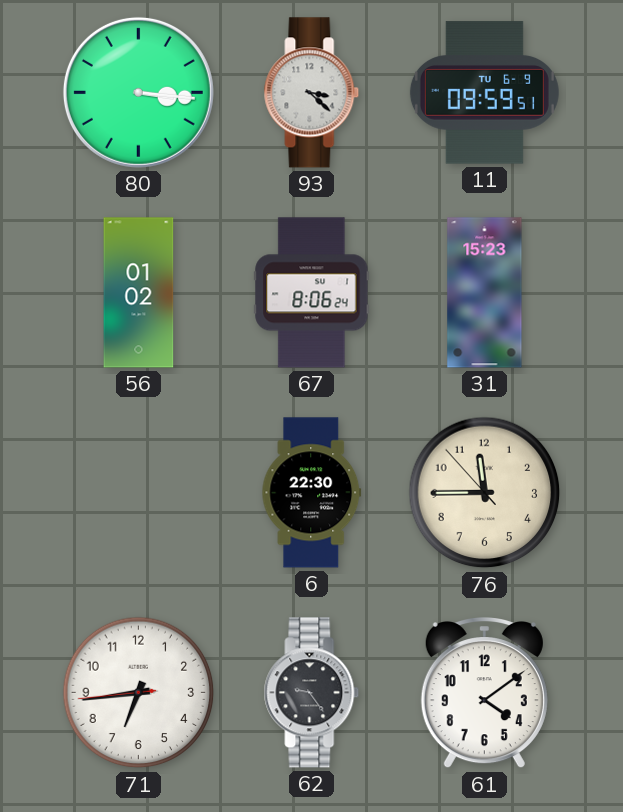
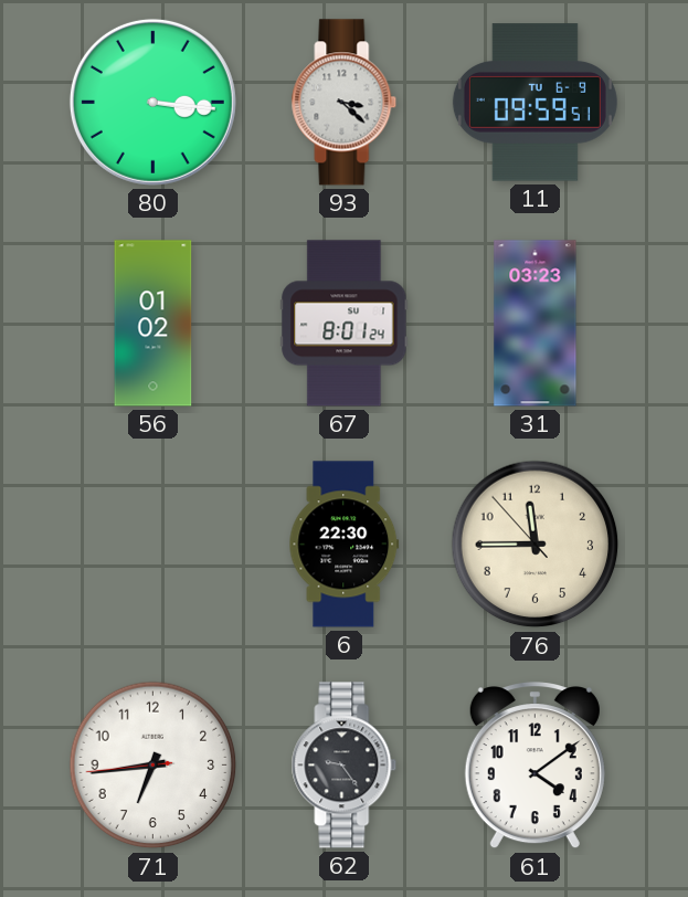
67: 8:06 -> 8:01 (345, 324)
31: 15:23 -> 03:23 (536, 324)
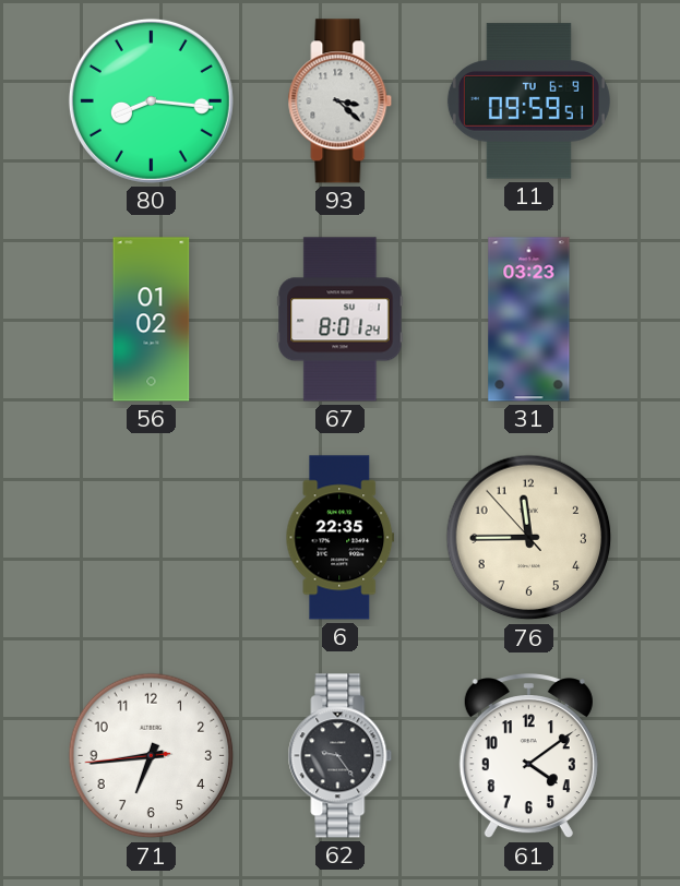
80: 3:16 -> 8:16 (151, 100)
6: 22:30 -> 22:35 (341, 538)
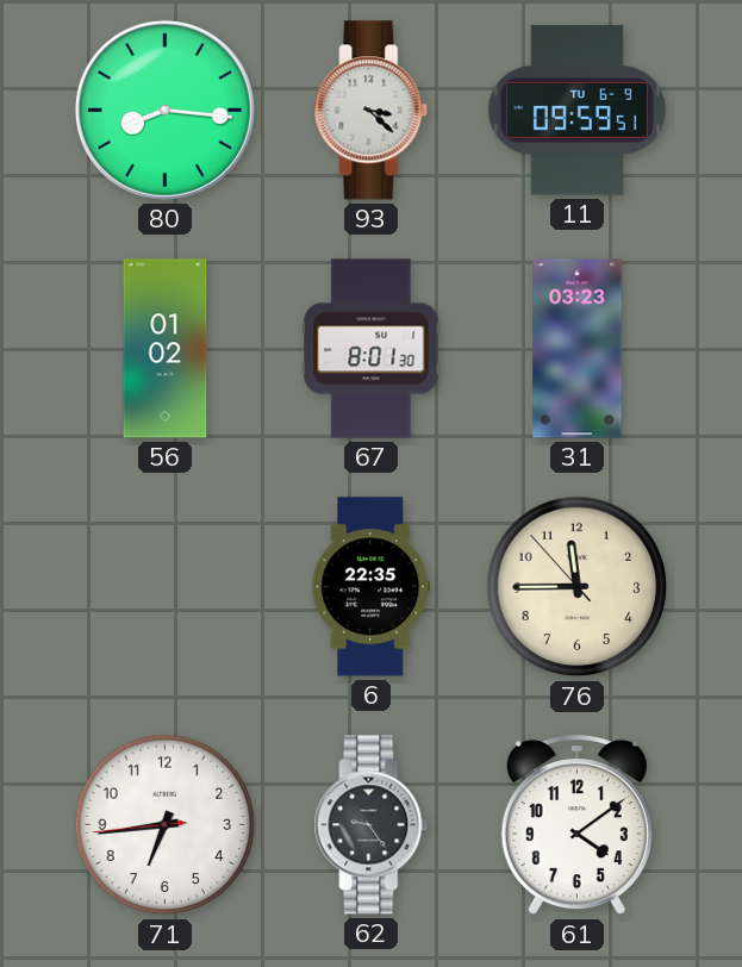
67: 8:01:24 -> 8:01:30 (372, 349)
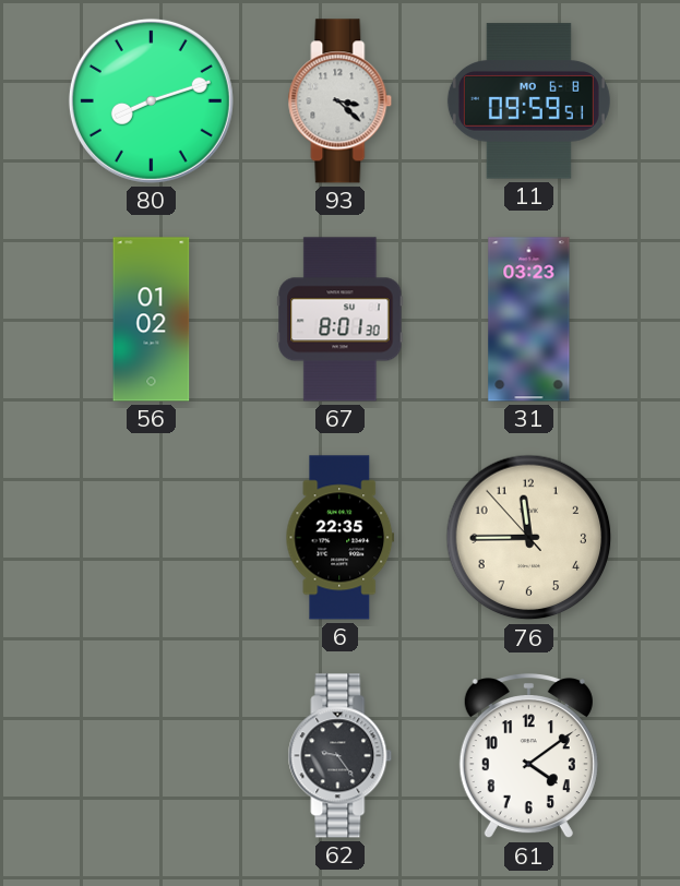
80: 8:16 -> 8:12 (151, 100)
11 date: TU 6-9 -> MO 6-8 (528, 101)
71: 6:43 -> none (166, 825)
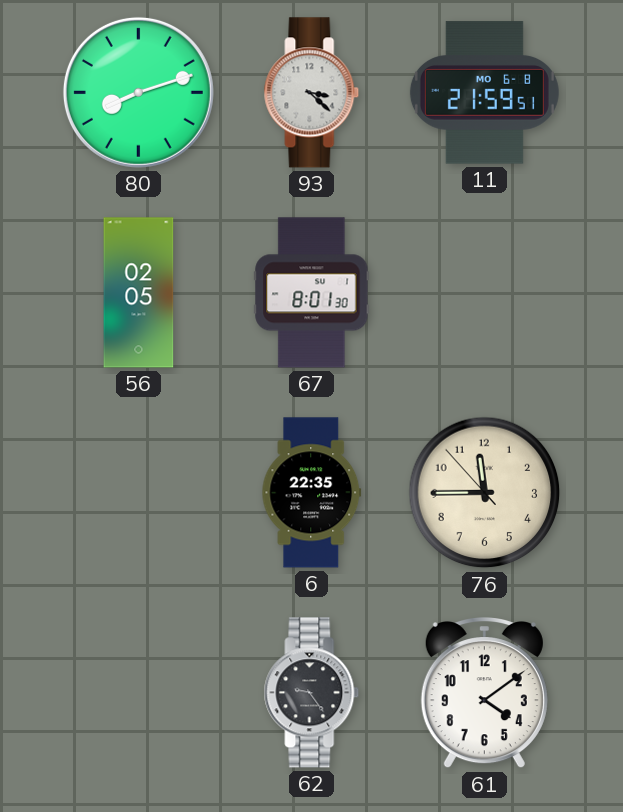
11: 09:59 -> 21:59 (484, 93)
56: 01:02 -> 02:05 (139, 293)
31: 03:23 -> none (529, 320)
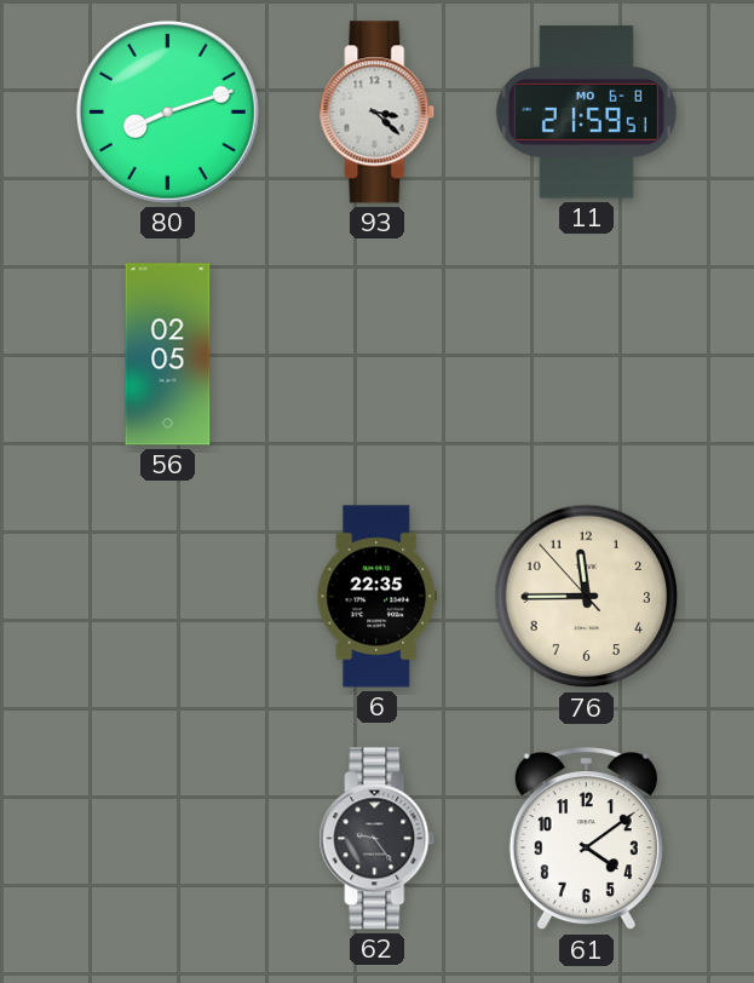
67: 8:01 -> none (312, 293)
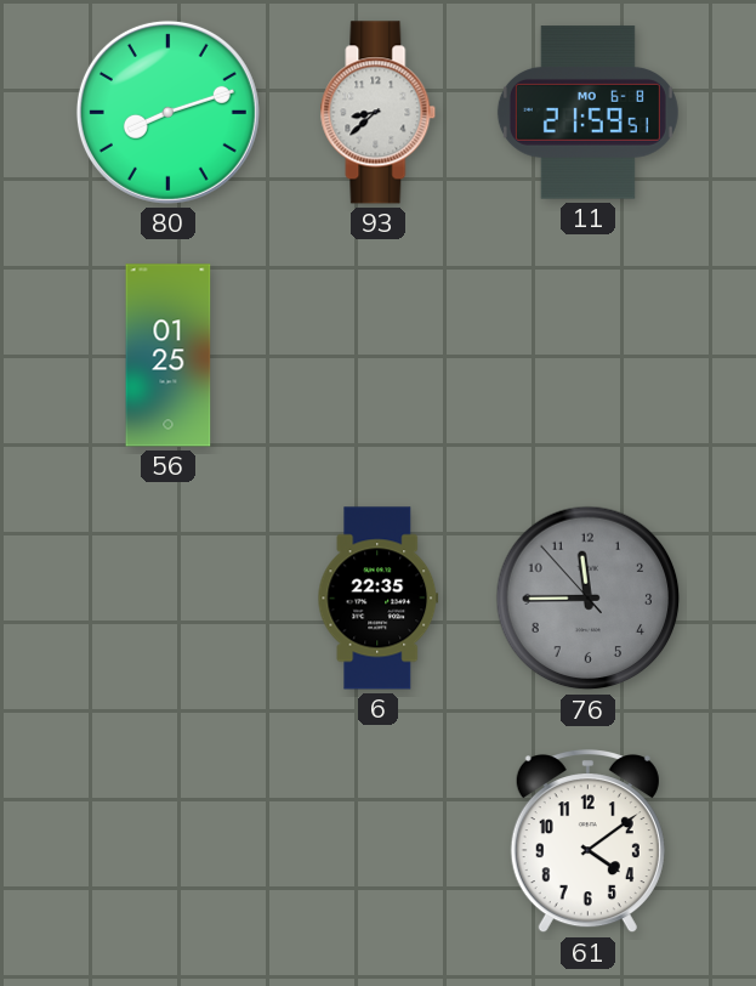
93: 3:22 -> 8:38 (379, 113)
56: 02:05 -> 01:25 (169, 356)
76 dial: cream -> grey (589, 599)
62: 9:24 -> none (378, 839)
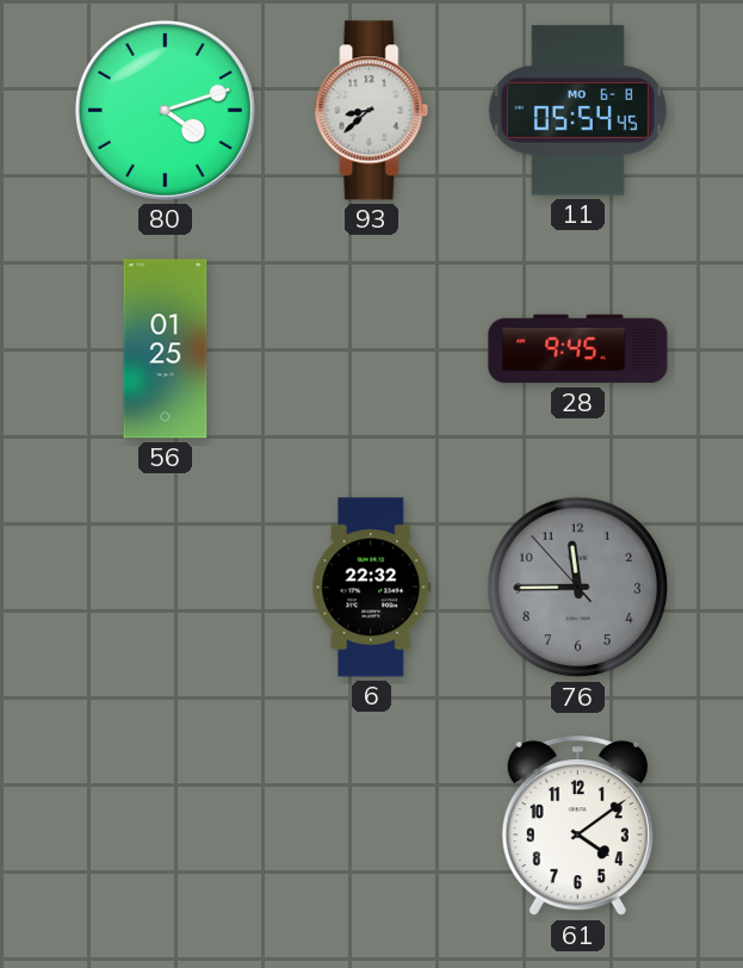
80: 8:12 -> 4:12 (165, 110)
11: 21:59 -> 05:54 (577, 111)
28: none -> 9:45 (578, 349)
6: 22:35 -> 22:32 (372, 588)
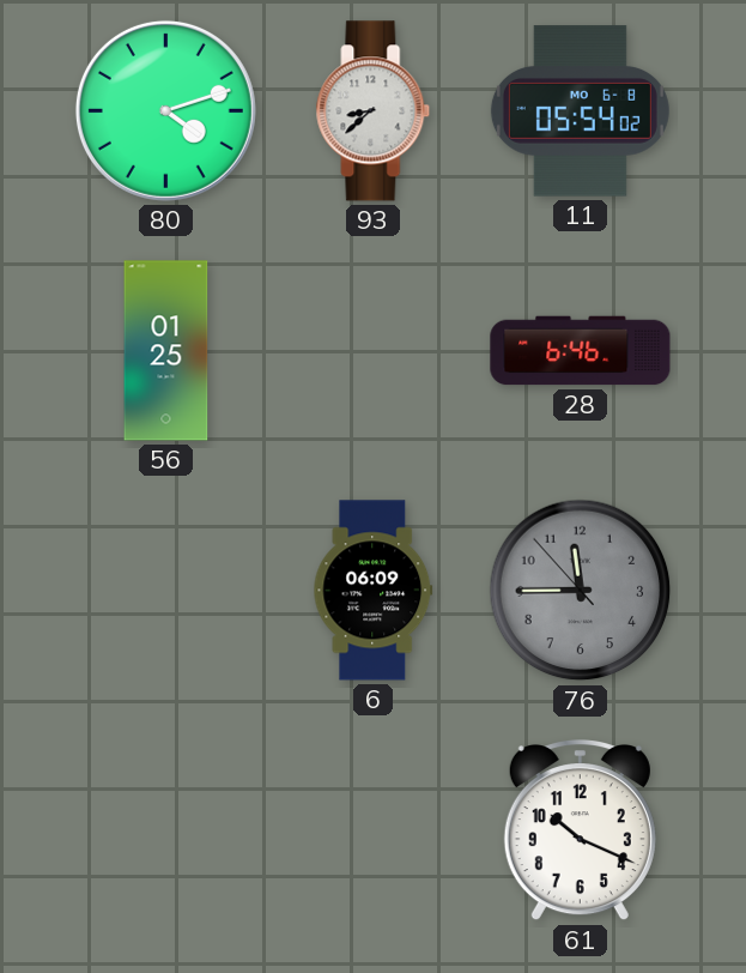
11: 05:54:45 -> 05:54:02 (580, 111)
28: 9:45 -> 6:46 (581, 351)
6: 22:32 -> 06:09 (374, 591)
61: 4:09 -> 10:19 (580, 832)
